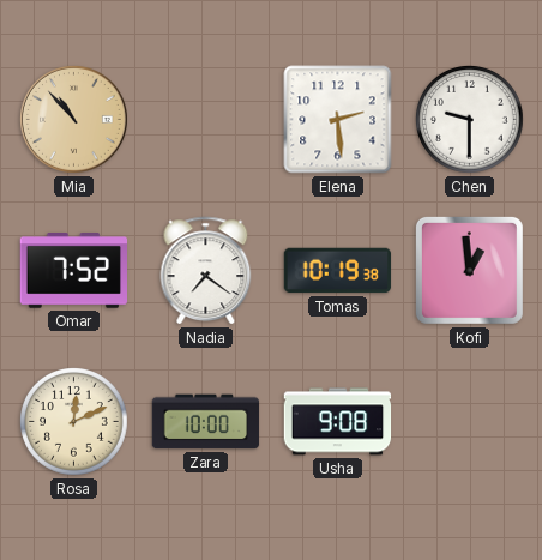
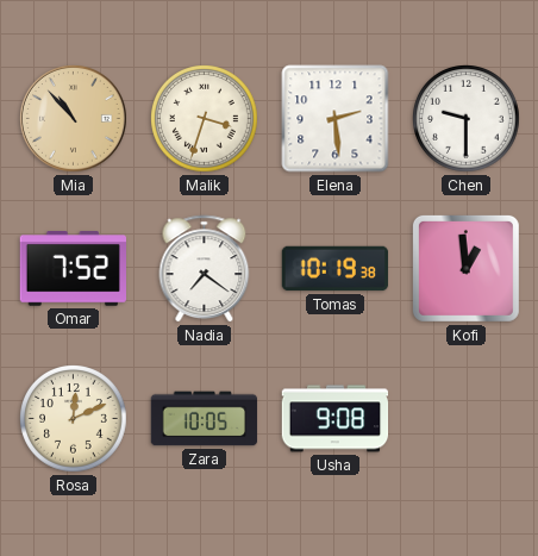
Malik: none -> 3:33 (205, 119)
Zara: 10:00 -> 10:05 (205, 419)
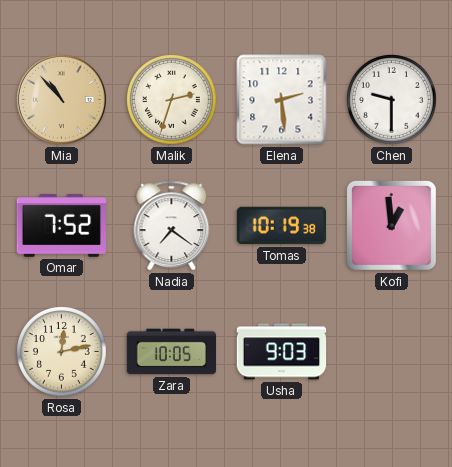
Malik: 3:33 -> 2:33 (172, 100)
Rosa: 12:11 -> 12:13 (62, 352)
Usha: 9:08 -> 9:03 (282, 352)
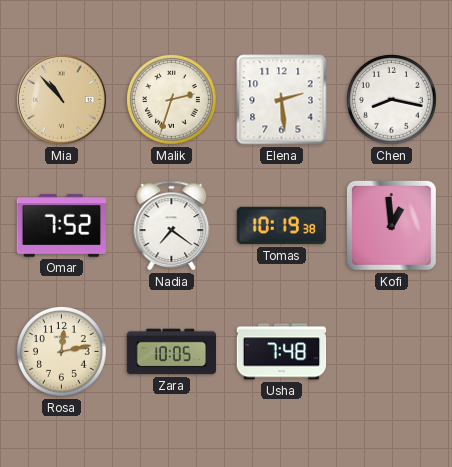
Chen: 9:30 -> 8:17 (392, 100)
Usha: 9:03 -> 7:48 (282, 352)
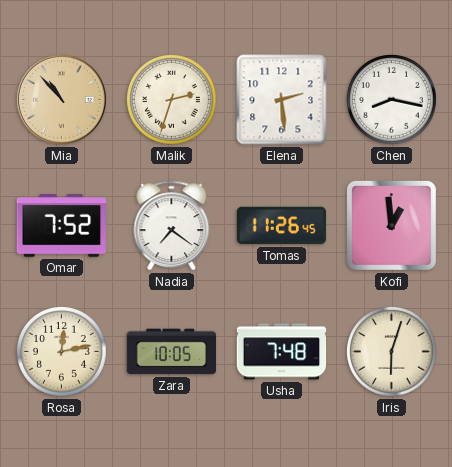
Tomas: 10:19 -> 11:26 (282, 226)
Iris: none -> 6:03 (392, 352)
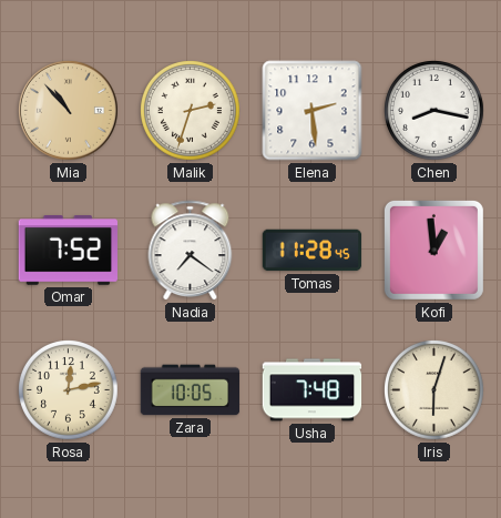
Tomas: 11:26 -> 11:28 (313, 251)
